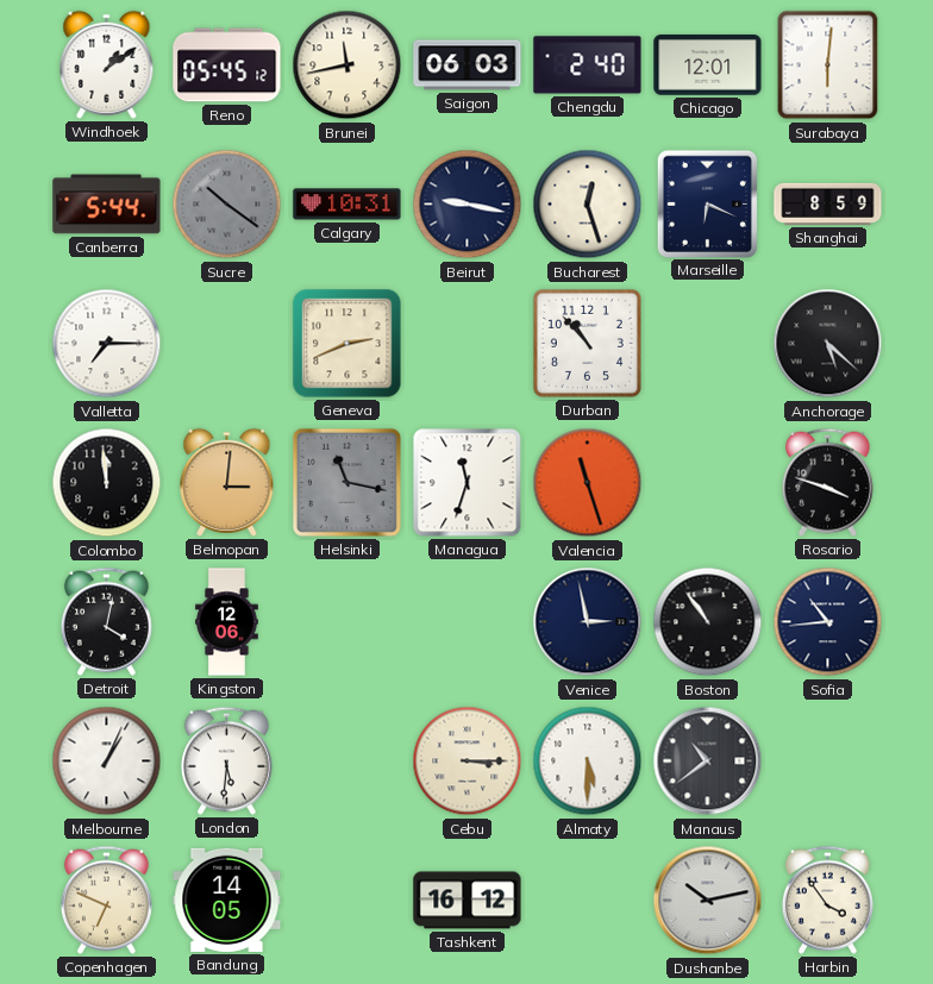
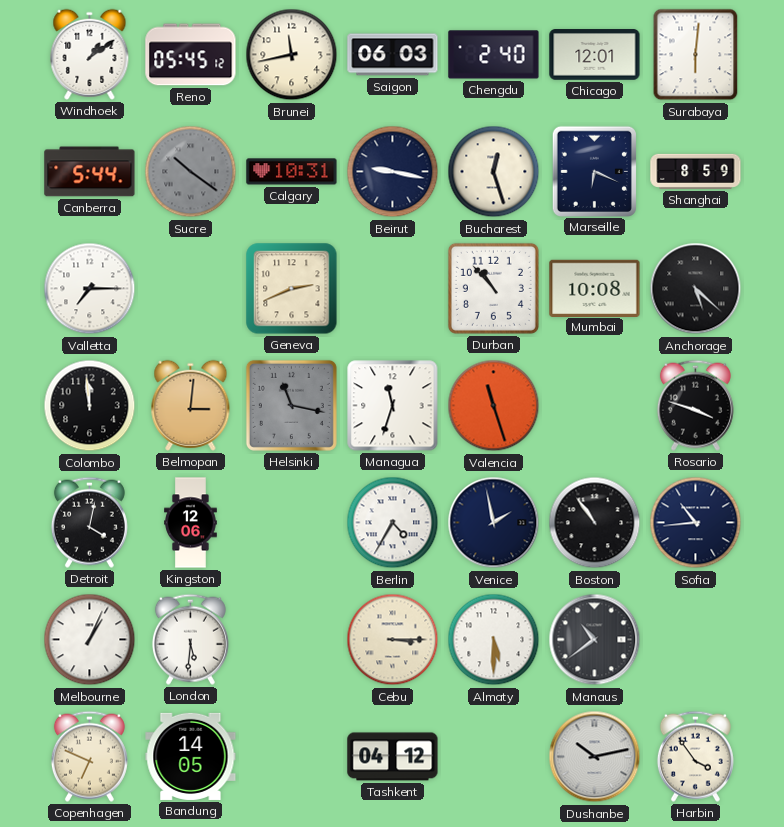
Mumbai: none -> 10:08 (595, 288)
Berlin: none -> 4:35 (393, 523)
Venice: 2:58 -> 1:58 (494, 523)
Tashkent: 16:12 -> 04:12 (393, 757)
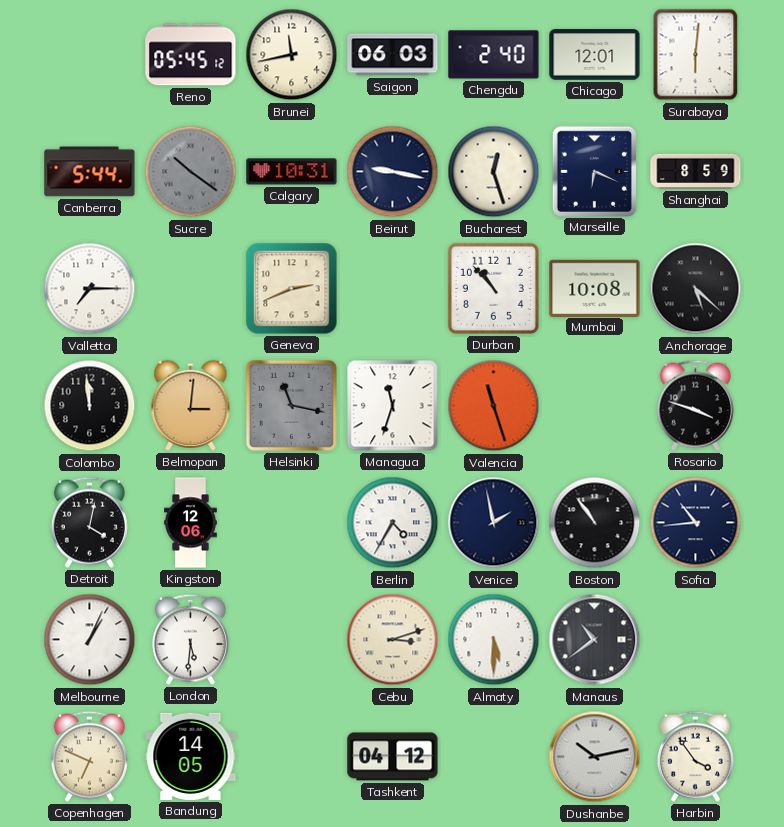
Windhoek: 1:09 -> none (90, 54)
Cebu: 3:15 -> 3:12 (393, 640)
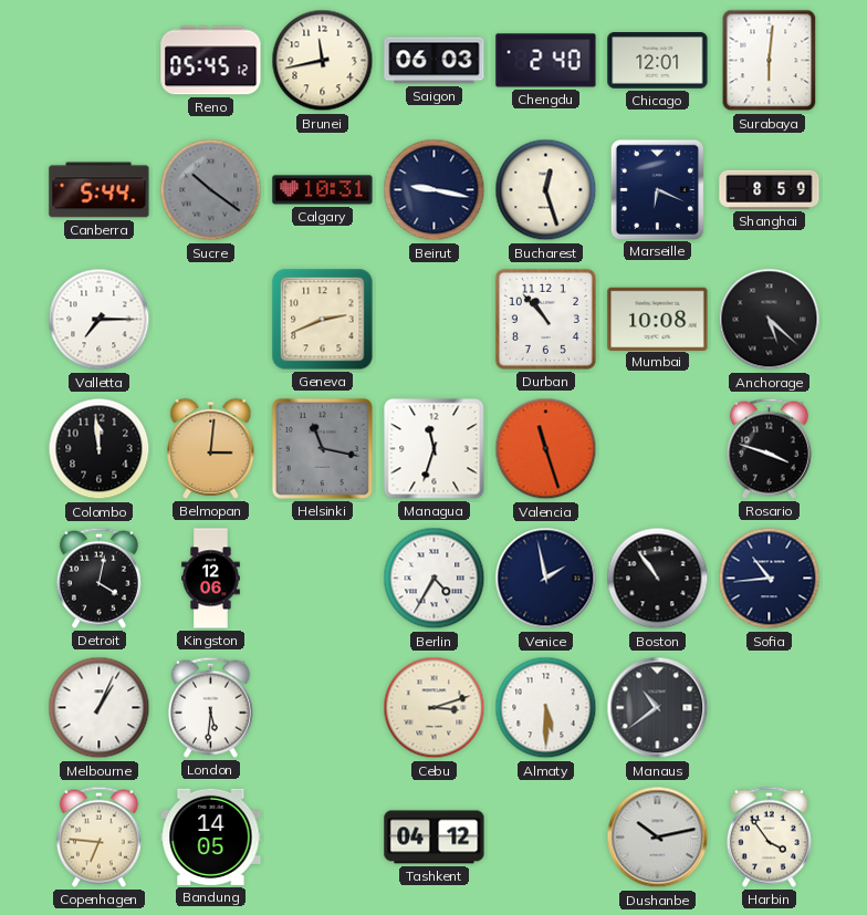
Copenhagen: 6:49 -> 6:46 (98, 836)
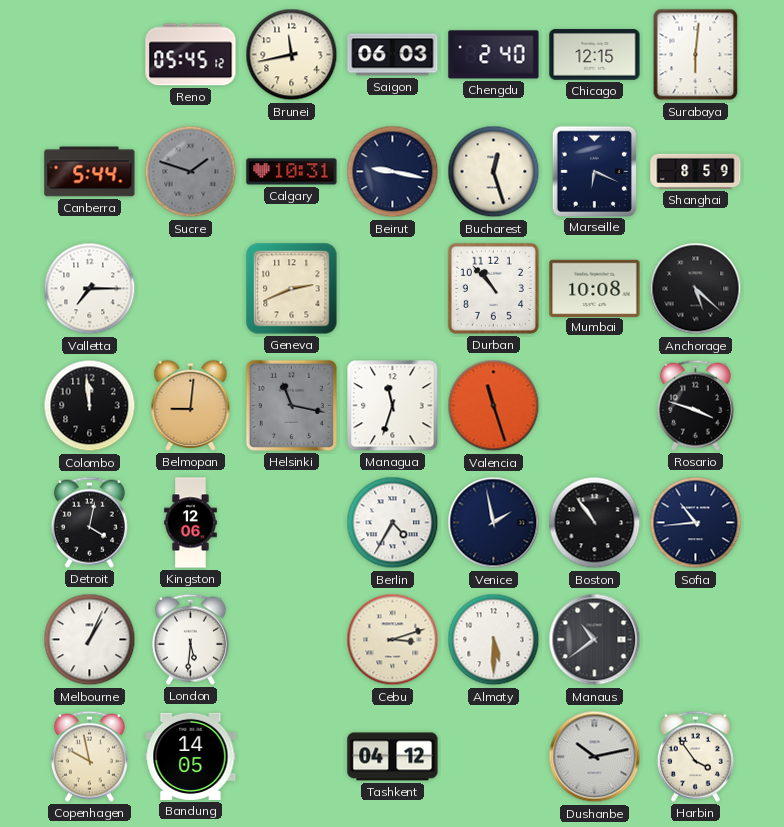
Chicago: 12:01 -> 12:15 (595, 55)
Sucre: 10:21 -> 1:48 (191, 172)
Belmopan: 3:01 -> 9:01 (191, 405)
Copenhagen: 6:46 -> 9:58 (89, 756)
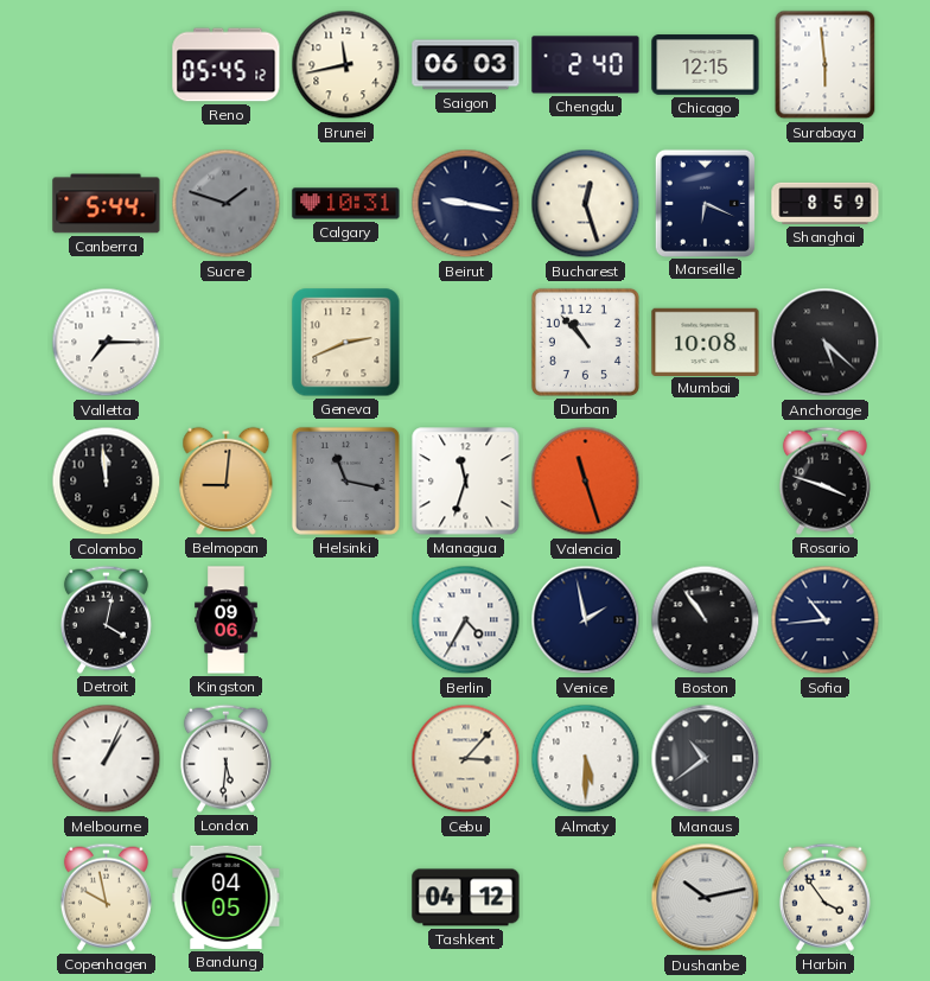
Surabaya: 6:01 -> 5:59 (826, 65)
Kingston: 12:06 -> 09:06 (227, 620)
Cebu: 3:12 -> 3:07 (466, 759)
Bandung: 14:05 -> 04:05 (227, 897)
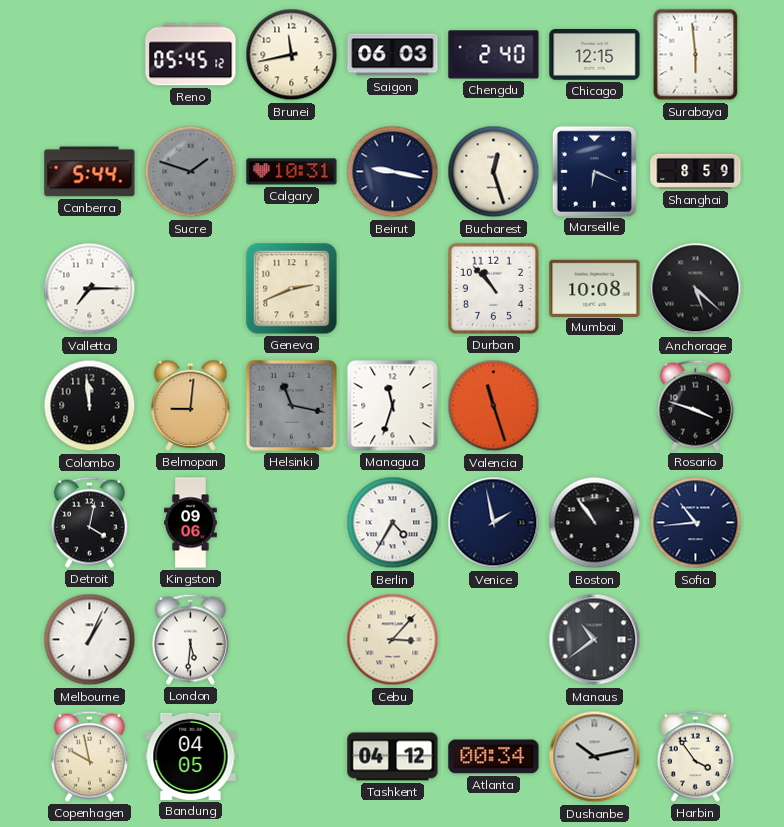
Almaty: 5:30 -> none (586, 759)
Atlanta: none -> 00:34 (494, 757)
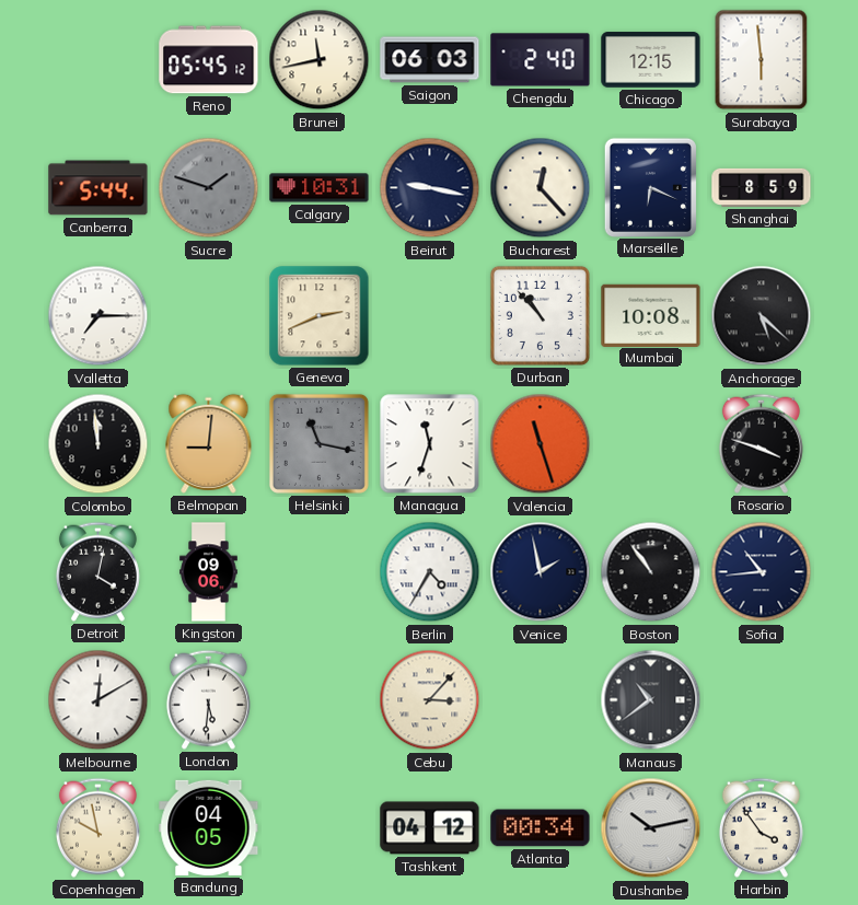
Bucharest: 12:27 -> 12:23 (541, 188)
Melbourne: 1:04 -> 12:10 (98, 700)
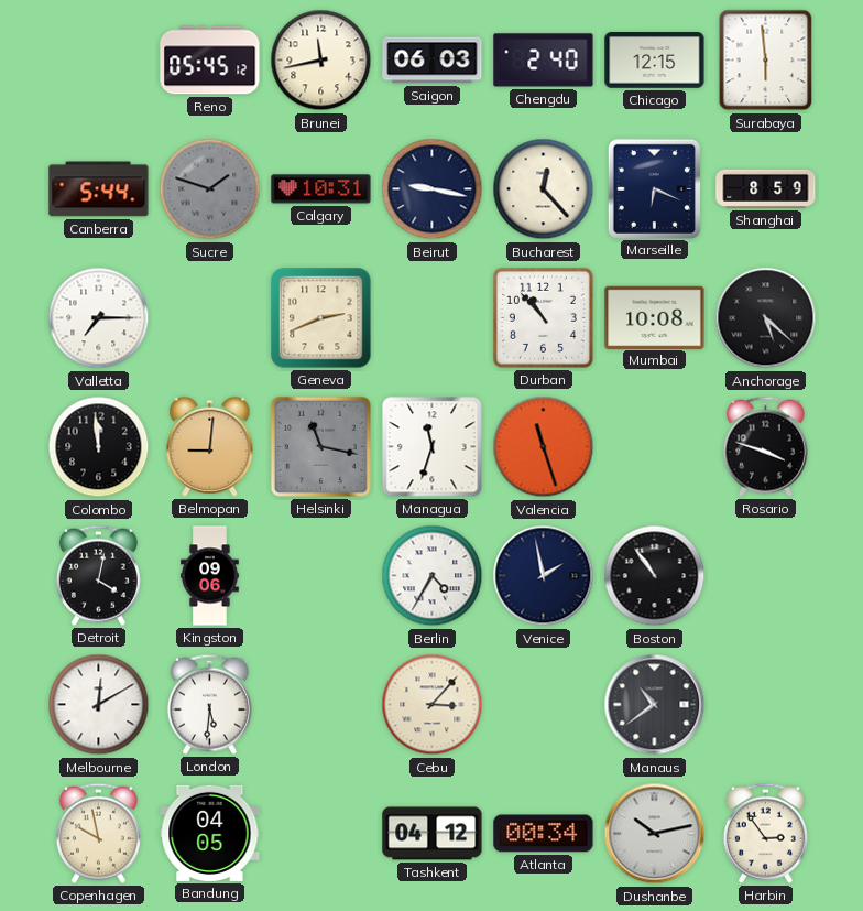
Sofia: 10:44 -> none (762, 572)
Harbin: 3:54 -> 2:54 (765, 833)
